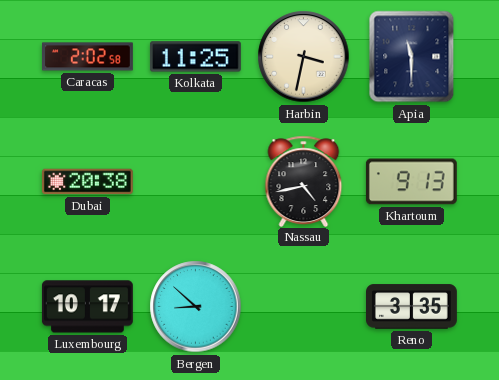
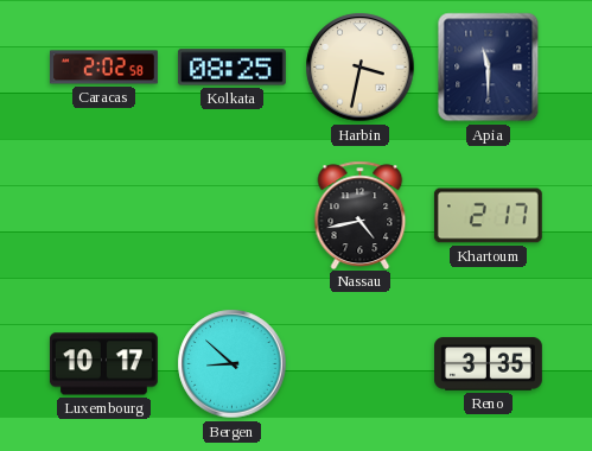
Kolkata: 11:25 -> 08:25 (231, 68)
Dubai: 20:38 -> none (87, 182)
Khartoum: 9:13 -> 2:17 (488, 216)
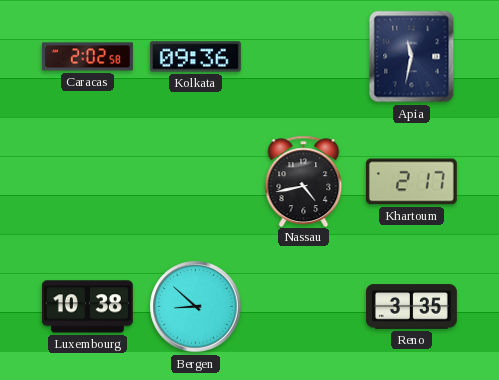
Kolkata: 08:25 -> 09:36 (195, 57)
Harbin: 3:32 -> none (361, 68)
Apia: 11:30 -> 11:32 (412, 57)
Luxembourg: 10:17 -> 10:38 (87, 307)
